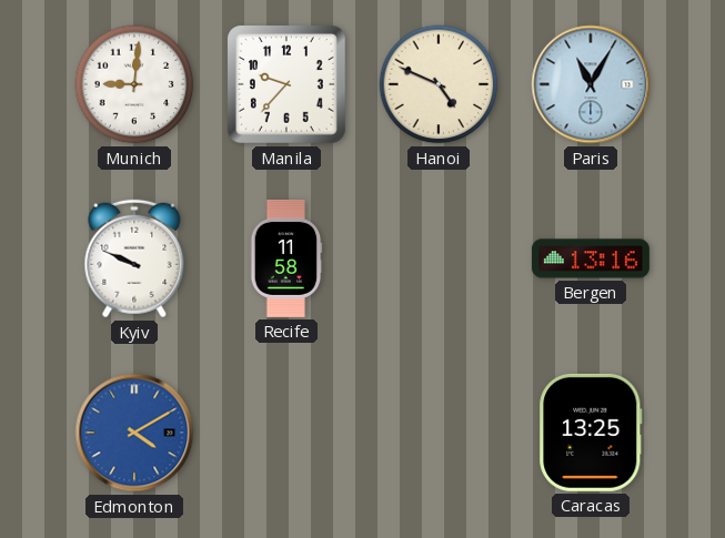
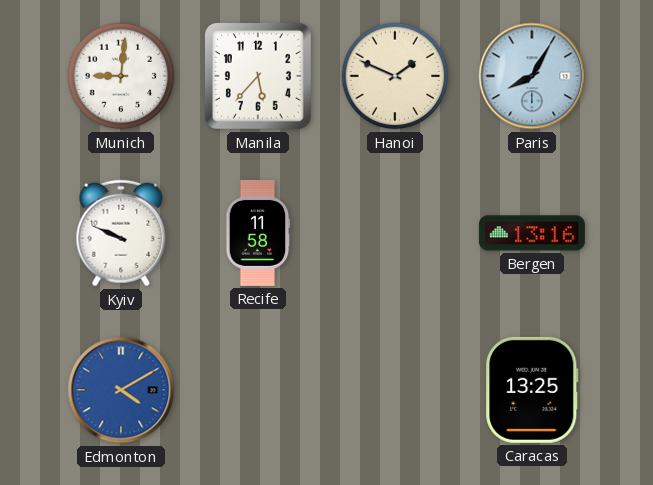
Manila: 9:37 -> 5:37 (258, 76)
Hanoi: 4:49 -> 1:49 (395, 76)
Paris: 11:05 -> 8:05 (532, 76)
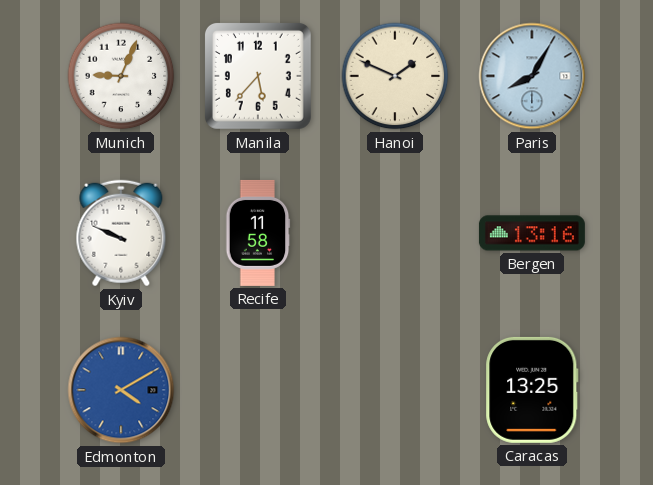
Munich: 9:01 -> 9:04 (121, 76)
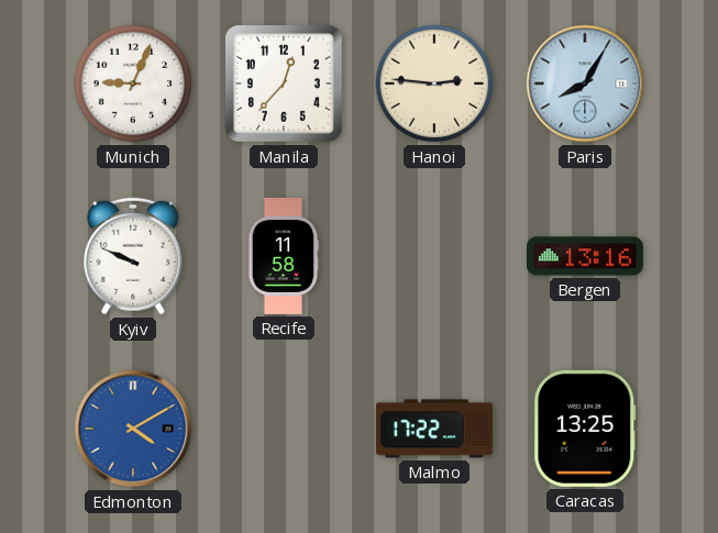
Manila: 5:37 -> 12:37 (284, 84)
Hanoi: 1:49 -> 2:46 (434, 84)
Malmo: none -> 17:22 (434, 429)
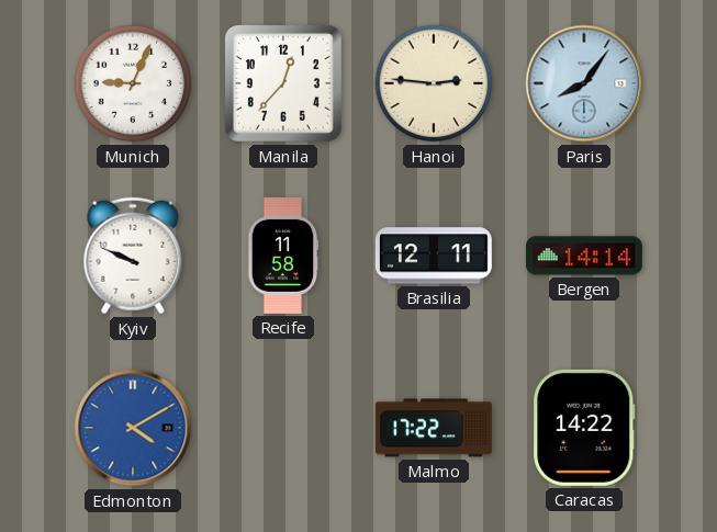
Paris: 8:05 -> 8:06 (584, 83)
Brasilia: none -> 12:11 (434, 256)
Bergen: 13:16 -> 14:14 (584, 256)
Caracas: 13:25 -> 14:22 (584, 428)
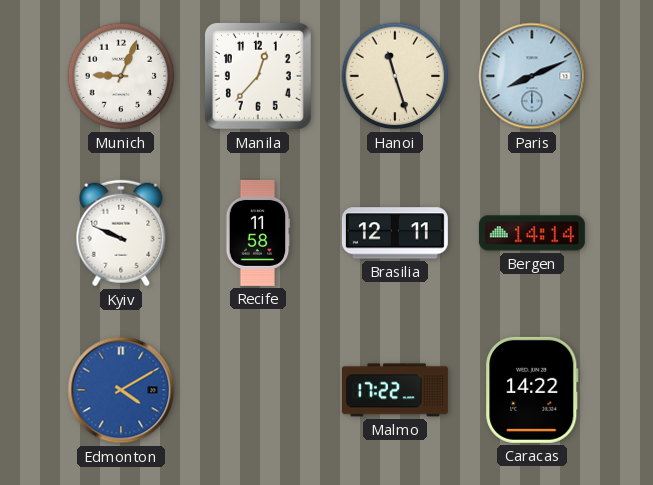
Hanoi: 2:46 -> 11:27 (395, 76)
Paris: 8:06 -> 8:11 (532, 76)
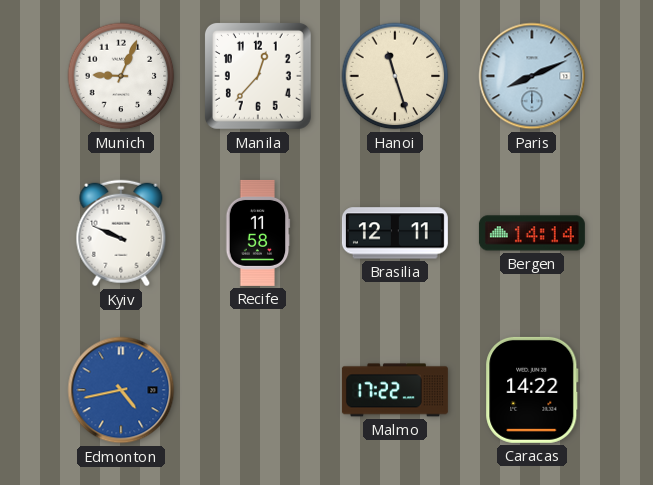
Edmonton: 4:10 -> 4:43 (121, 390)
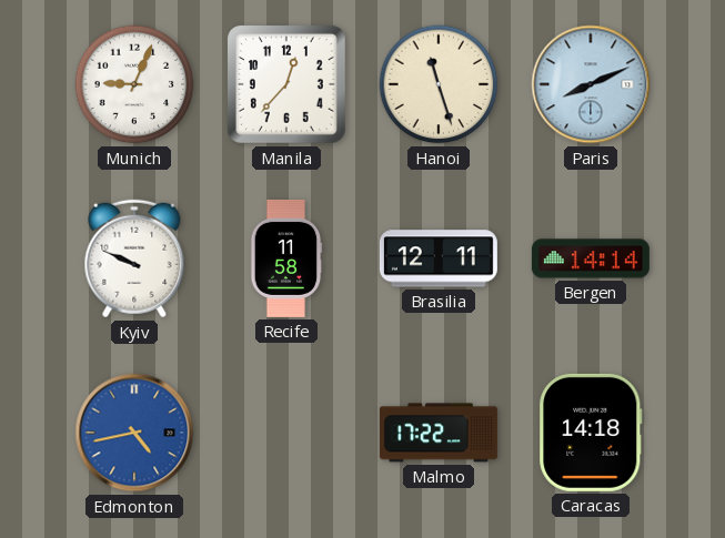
Caracas: 14:22 -> 14:18 (591, 433)
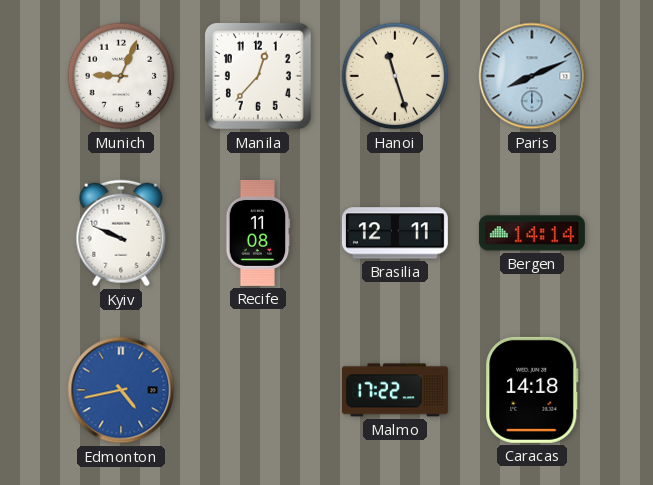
Recife: 11:58 -> 11:08 (258, 233)
